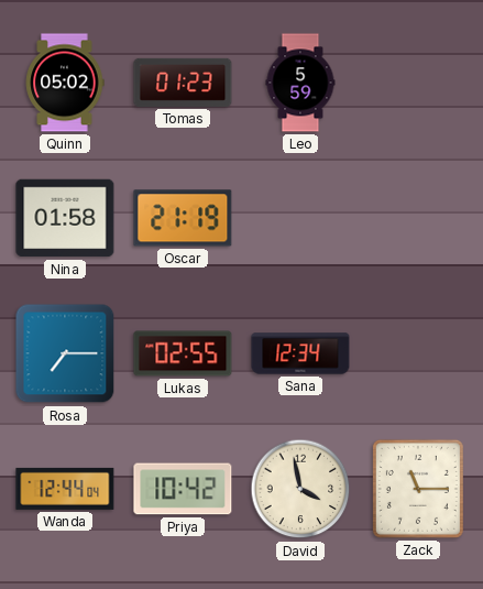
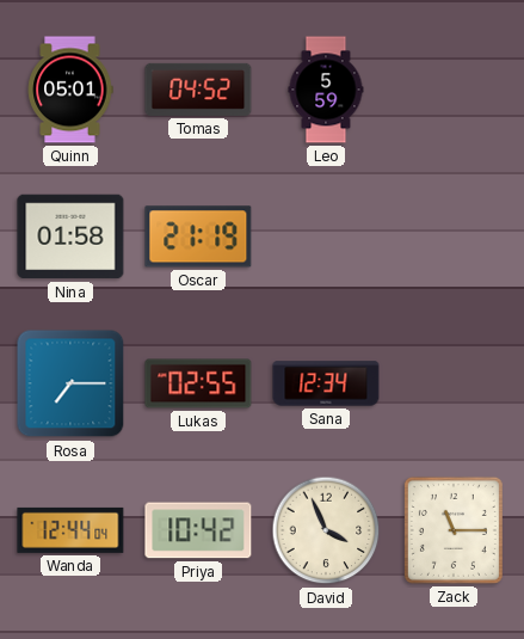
Quinn: 05:02 -> 05:01 (70, 90)
Tomas: 01:23 -> 04:52 (198, 90)
David: 3:58 -> 3:56 (326, 530)
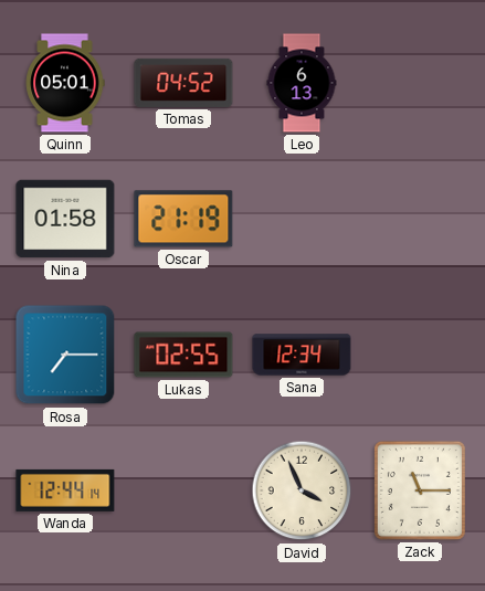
Leo: 5:59 -> 6:13 (302, 83)
Wanda: 12:44:04 -> 12:44:14 (65, 490)
Priya: 10:42 -> none (198, 530)
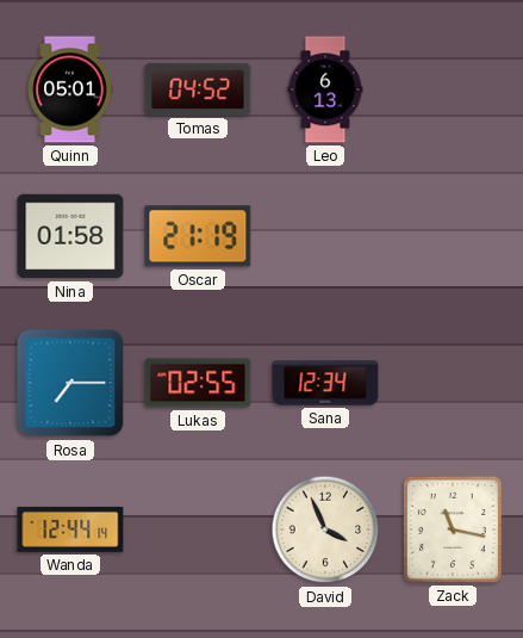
Zack: 11:15 -> 11:17 (453, 529)
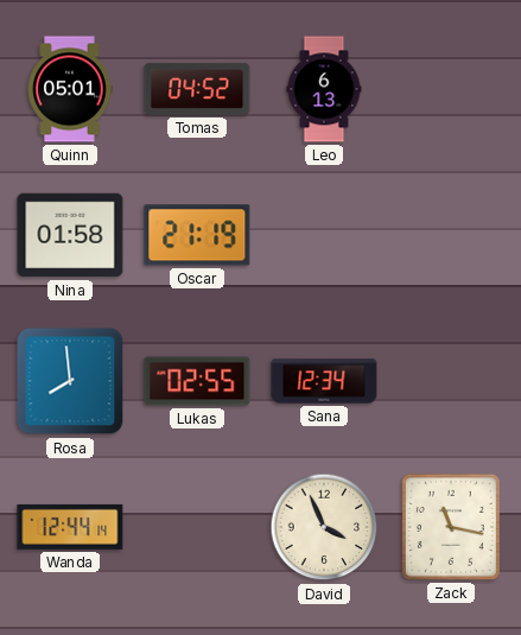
Rosa: 7:15 -> 7:59 (70, 381)
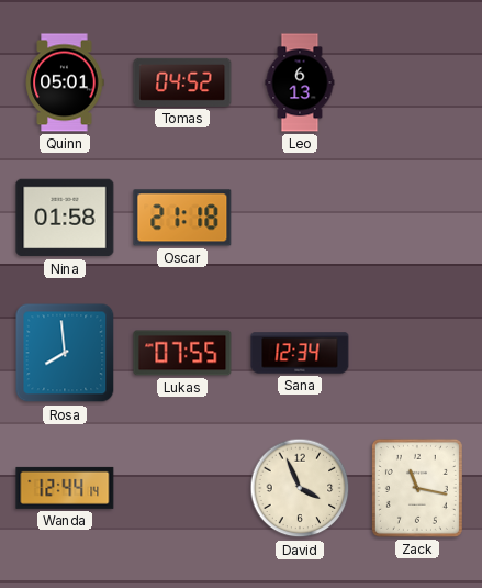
Oscar: 21:19 -> 21:18 (182, 218)
Lukas: 02:55 -> 07:55 (182, 353)
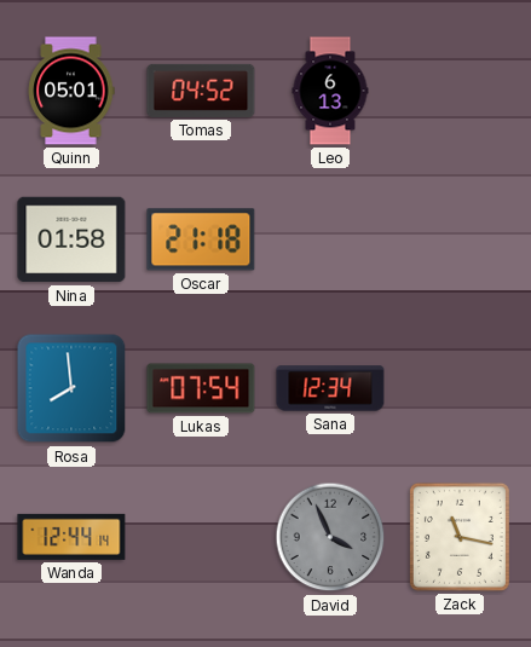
Lukas: 07:55 -> 07:54 (201, 388)
David dial: cream -> grey (330, 537)
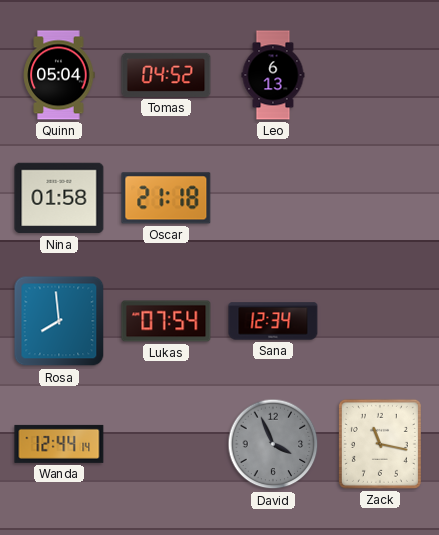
Quinn: 05:01 -> 05:04 (59, 75)
